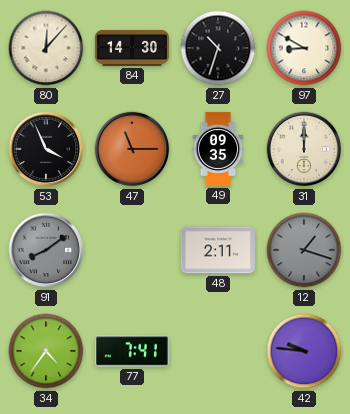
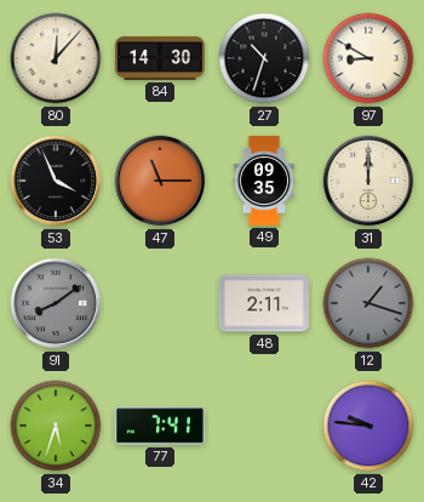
34: 4:36 -> 5:33 (56, 426)
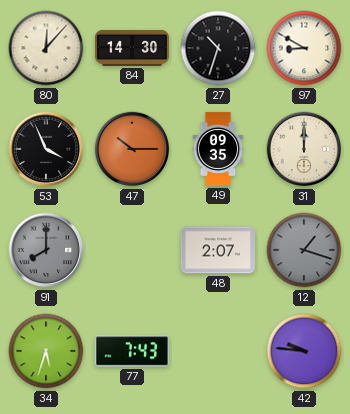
47: 11:15 -> 10:15 (132, 149)
91: 8:09 -> 8:00 (46, 250)
48: 2:11 -> 2:07 (218, 250)
77: 7:41 -> 7:43 (132, 351)
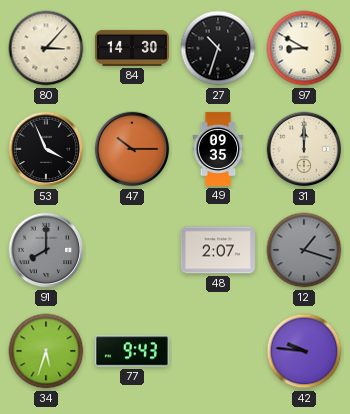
80: 12:07 -> 3:07 (46, 48)
77: 7:43 -> 9:43 (132, 351)
